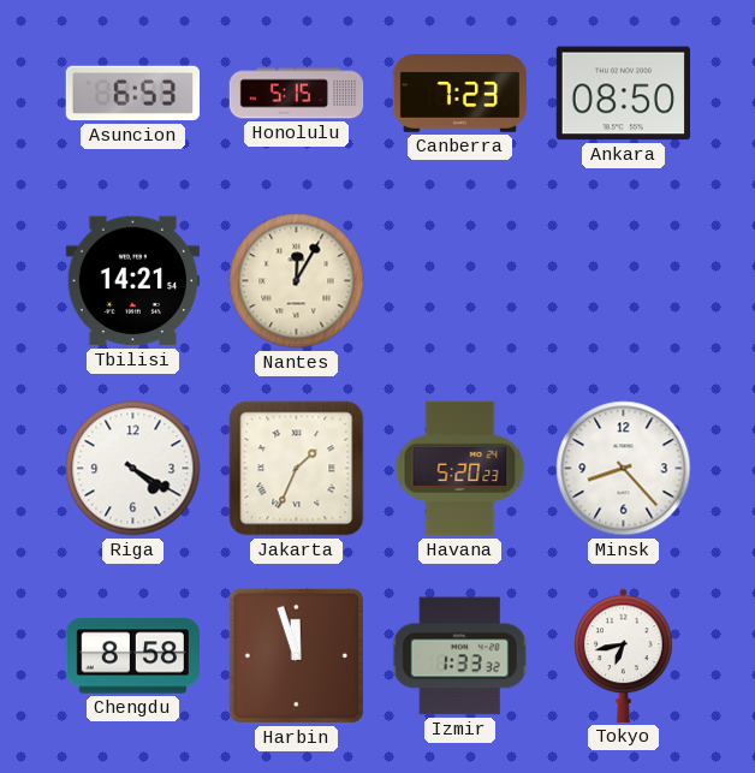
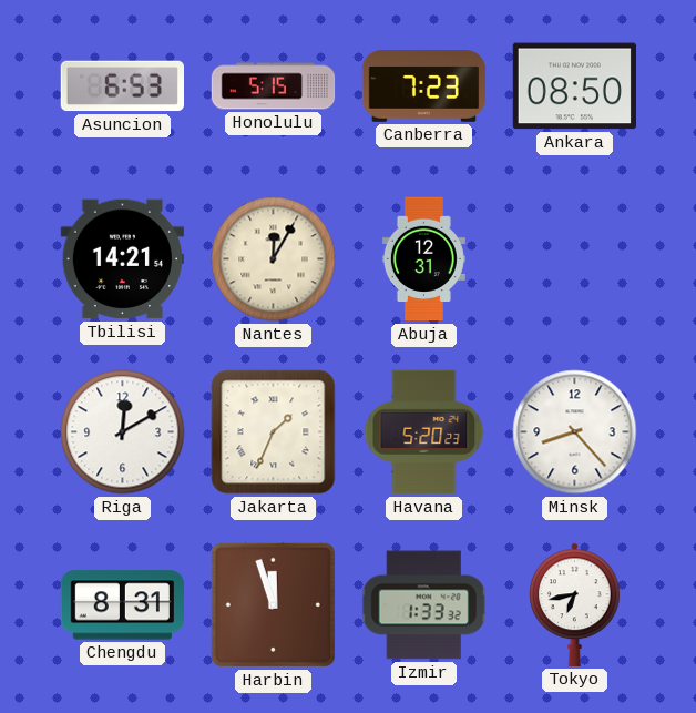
Abuja: none -> 12:31 (423, 259)
Riga: 4:20 -> 12:10 (123, 432)
Chengdu: 8:58 -> 8:31 (122, 605)
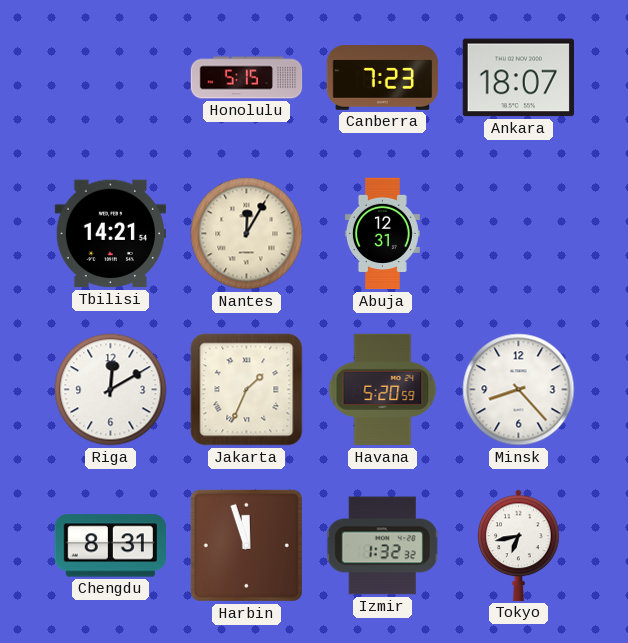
Asuncion: 6:53 -> none (122, 86)
Ankara: 08:50 -> 18:07 (518, 78)
Havana: 5:20:23 -> 5:20:59 (383, 390)
Izmir: 1:33 -> 1:32 (383, 546)
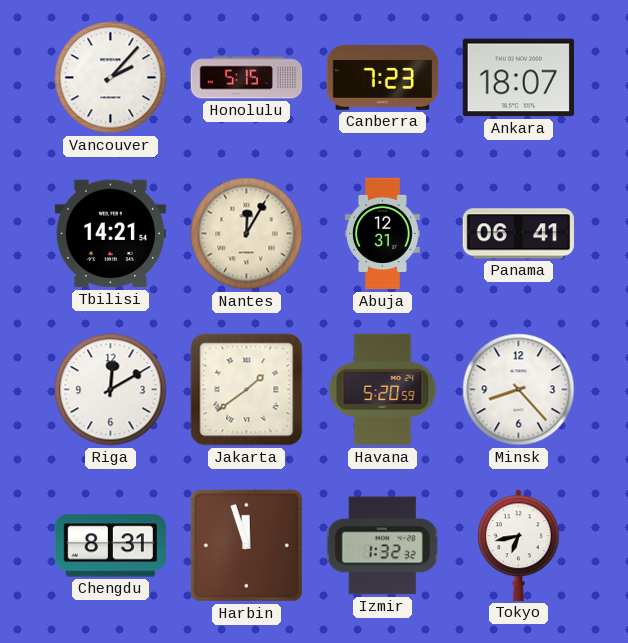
Vancouver: none -> 2:07 (111, 78)
Panama: none -> 06:41 (518, 234)
Jakarta: 1:34 -> 1:39 (247, 390)
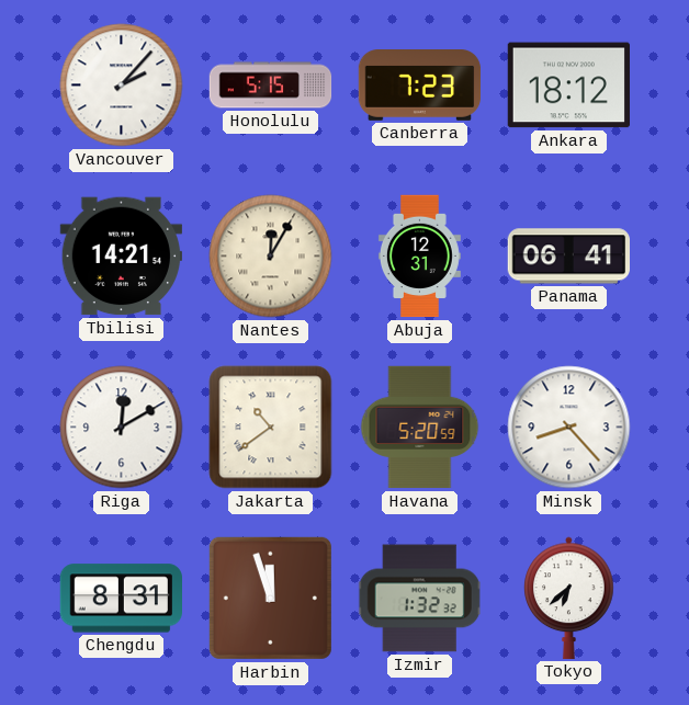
Ankara: 18:07 -> 18:12 (568, 86)
Jakarta: 1:39 -> 10:39 (271, 428)
Tokyo: 6:43 -> 6:38 (569, 598)
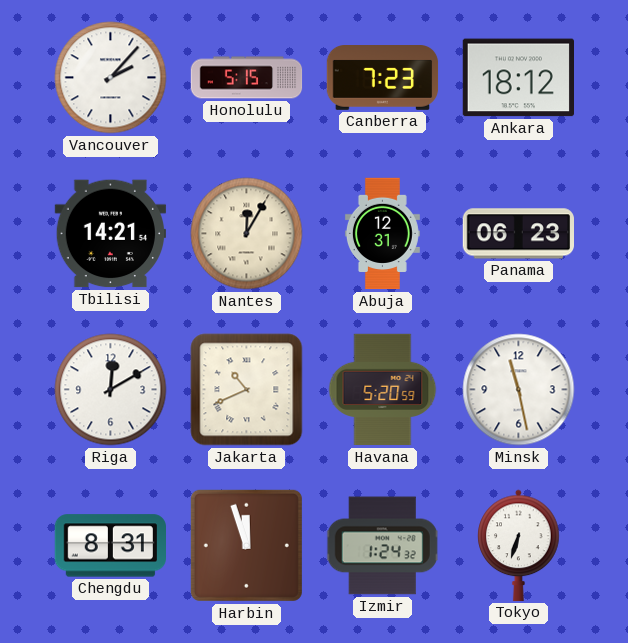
Panama: 06:41 -> 06:23 (518, 234)
Jakarta: 10:39 -> 10:41 (247, 390)
Minsk: 8:23 -> 11:28 (519, 390)
Izmir: 1:32 -> 1:24 (383, 546)
Tokyo: 6:38 -> 6:33 (519, 545)
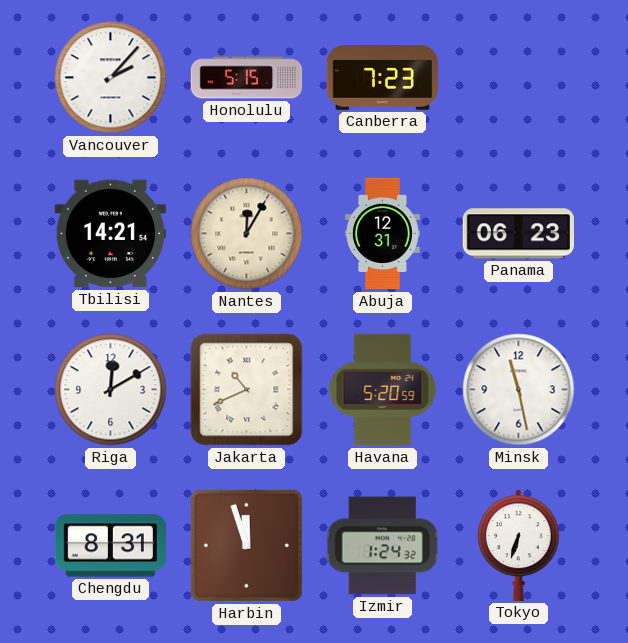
Ankara: 18:12 -> none (518, 78)
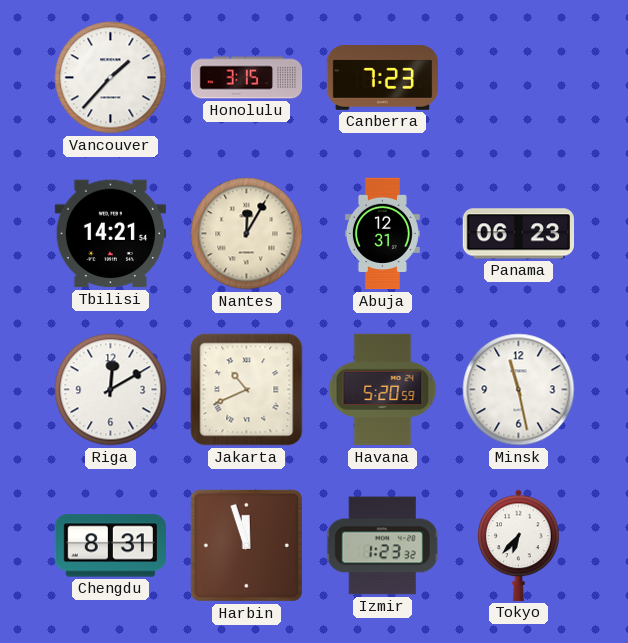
Vancouver: 2:07 -> 1:37 (111, 78)
Honolulu: 5:15 -> 3:15 (247, 78)
Izmir: 1:24 -> 1:23 (383, 546)
Tokyo: 6:33 -> 6:37 (519, 545)
